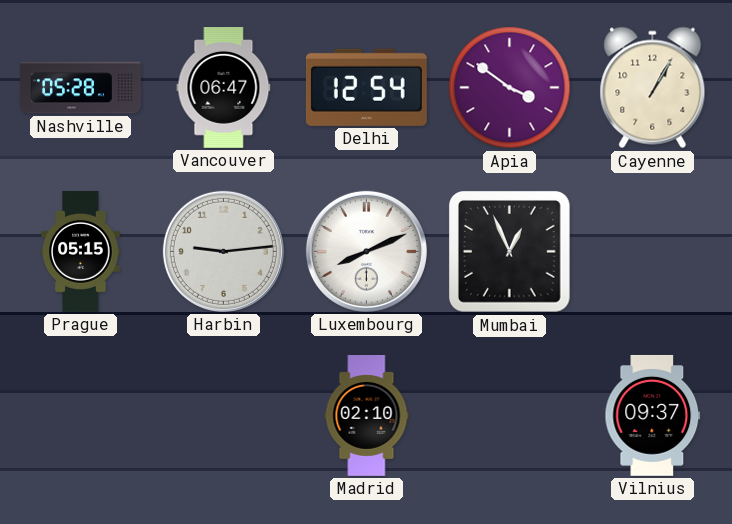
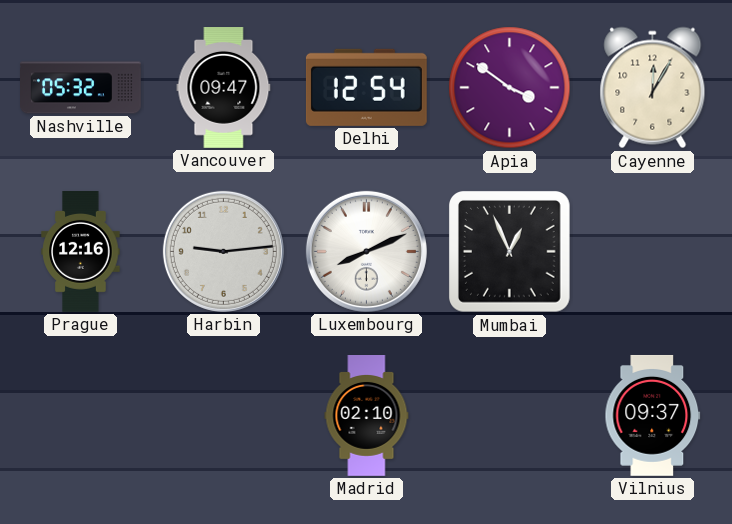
Nashville: 05:28 -> 05:32 (81, 88)
Vancouver: 06:47 -> 09:47 (224, 88)
Cayenne: 1:05 -> 12:05 (653, 88)
Prague: 05:15 -> 12:16 (81, 252)
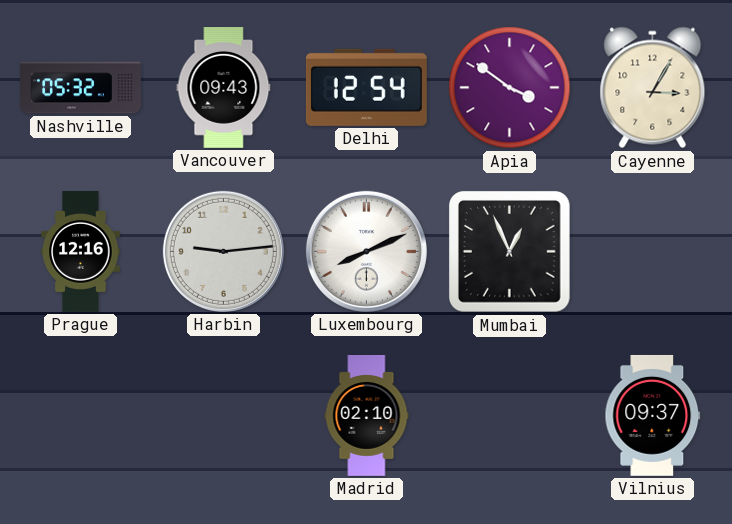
Vancouver: 09:47 -> 09:43 (224, 88)
Cayenne: 12:05 -> 3:05 (653, 88)
